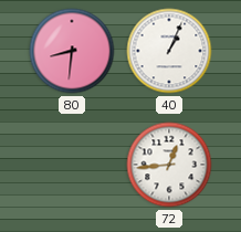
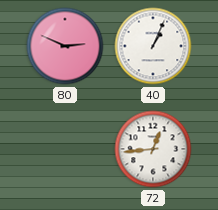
80: 8:31 -> 2:49 (65, 46)
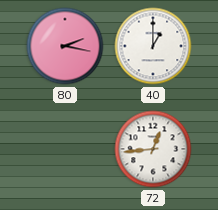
80: 2:49 -> 2:17 (65, 46)
40: 1:04 -> 1:00 (153, 46)
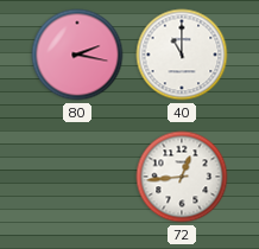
40: 1:00 -> 11:00 (182, 55)
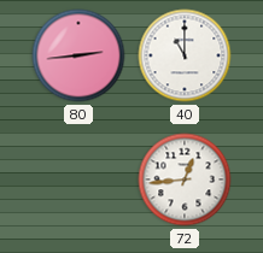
80: 2:17 -> 2:44 (78, 55)
